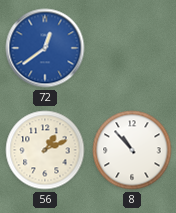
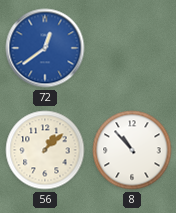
56: 1:11 -> 1:08 (45, 150)
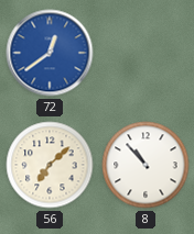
56: 1:08 -> 7:08 (50, 165)
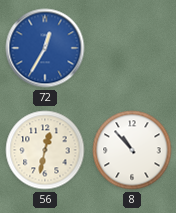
72: 12:39 -> 12:35 (45, 48)
56: 7:08 -> 12:32 (45, 150)
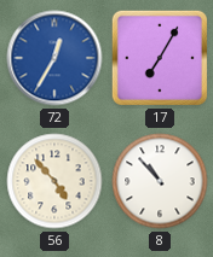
17: none -> 7:05 (160, 58)
56: 12:32 -> 4:53 (54, 181)
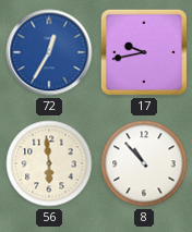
17: 7:05 -> 9:43 (144, 52)
56: 4:53 -> 5:59 (49, 163)
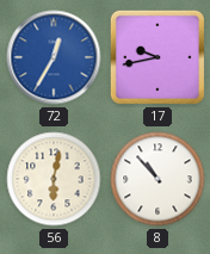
56: 5:59 -> 6:02 (54, 179)
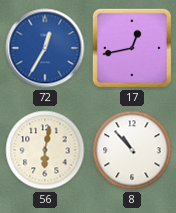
17: 9:43 -> 12:43 (132, 48)
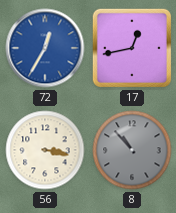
56: 6:02 -> 3:17 (45, 150)
8 dial: white -> grey (132, 150)
